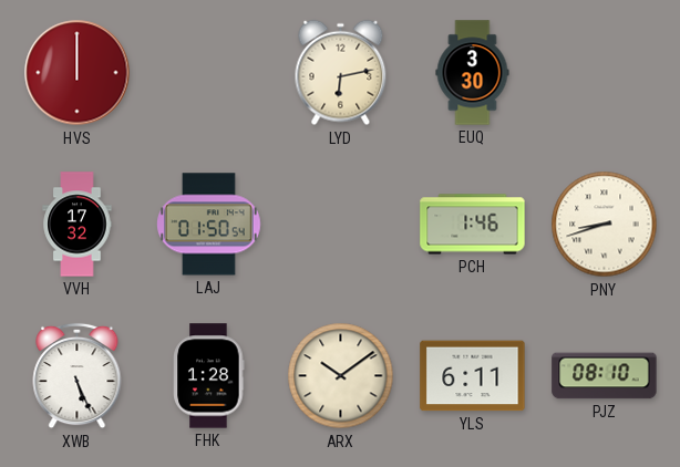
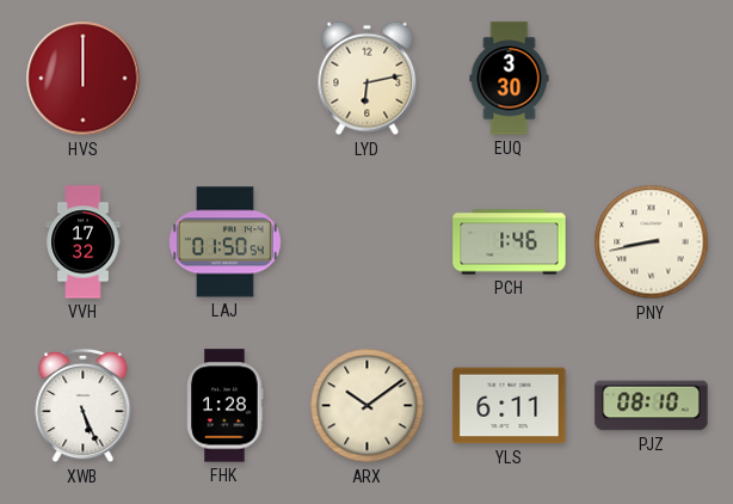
PNY: 8:42 -> 8:43 (652, 242)
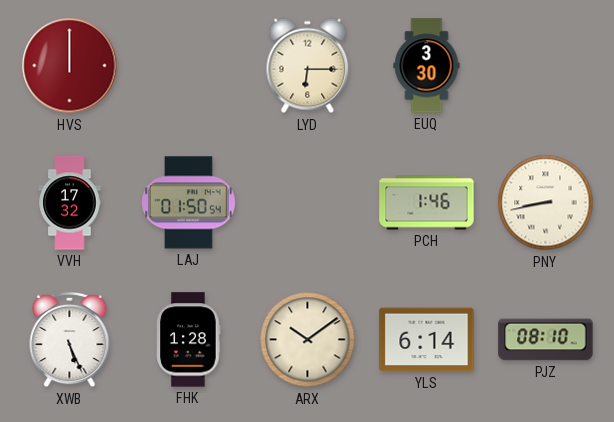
LYD: 6:13 -> 6:15 (308, 66)
YLS: 6:11 -> 6:14 (427, 340)
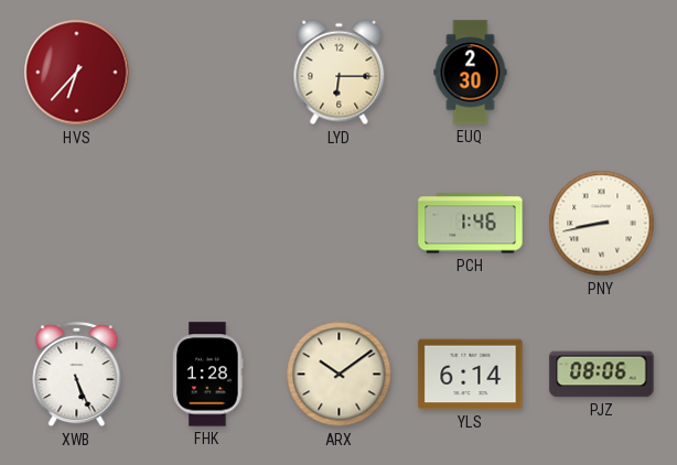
HVS: 12:00 -> 6:37 (77, 73)
EUQ: 3:30 -> 2:30 (471, 73)
VVH: 17:32 -> none (70, 203)
LAJ: 01:50 -> none (189, 203)
PJZ: 08:10 -> 08:06 (602, 375)
